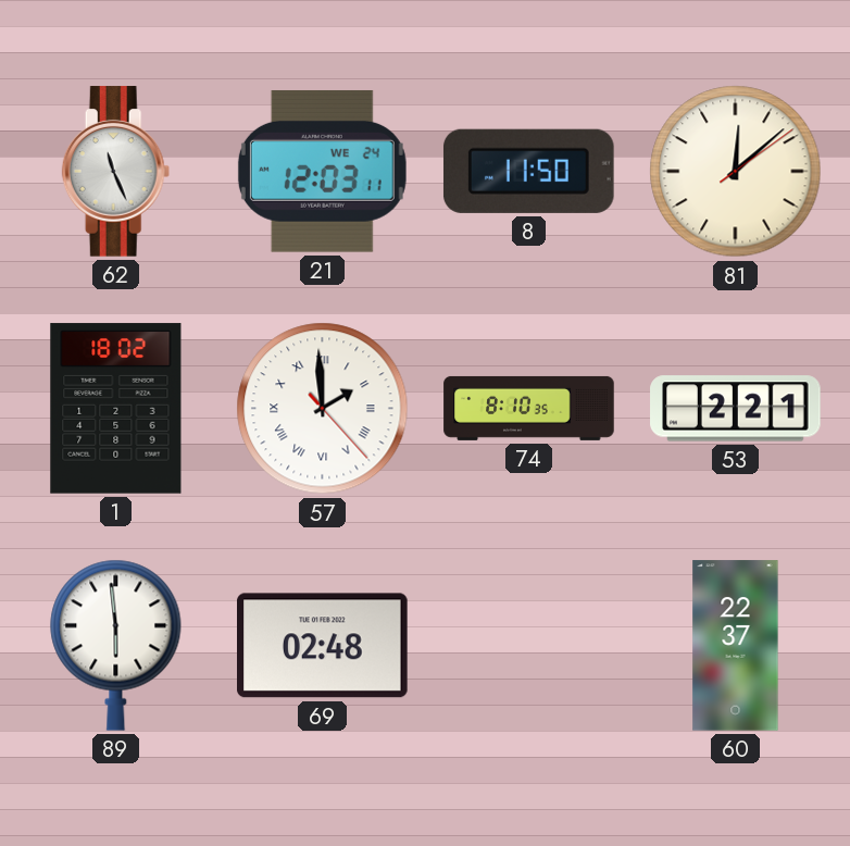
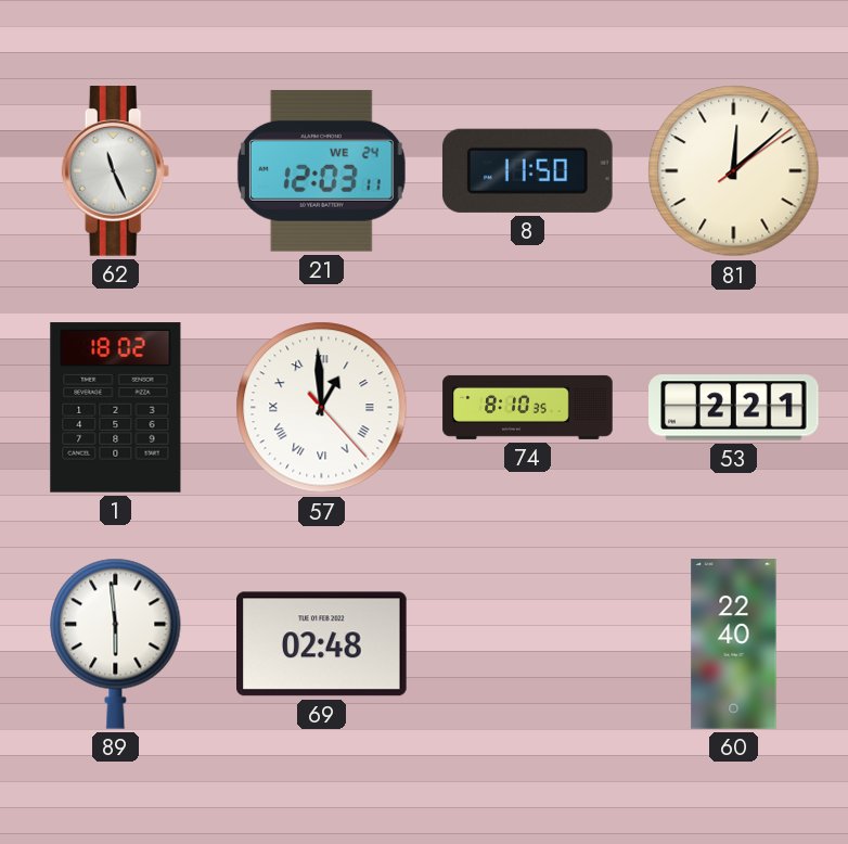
57: 1:59 -> 12:59 (322, 408)
60: 22:37 -> 22:40 (734, 644)
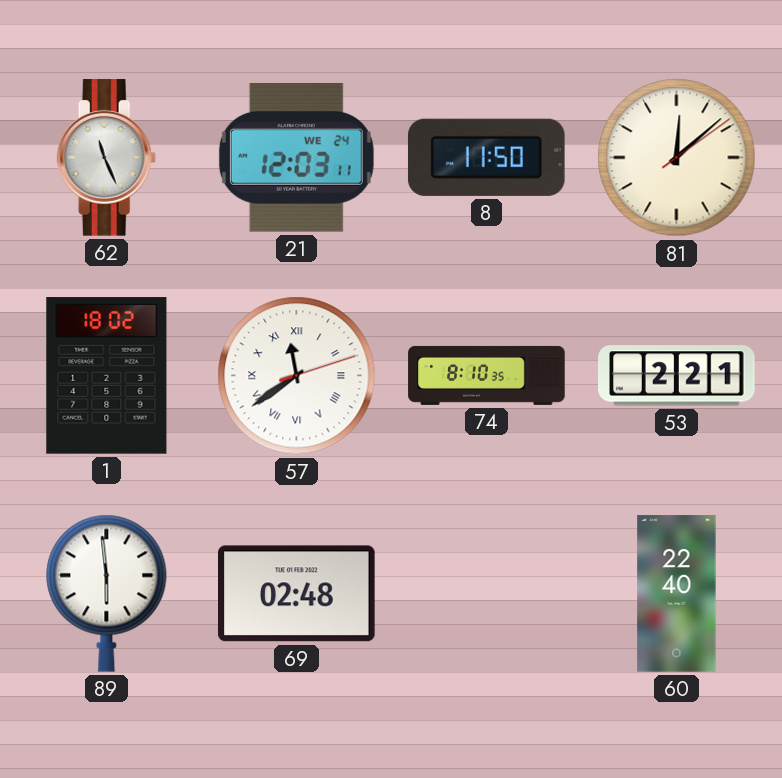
57: 12:59 -> 11:39 (297, 376)
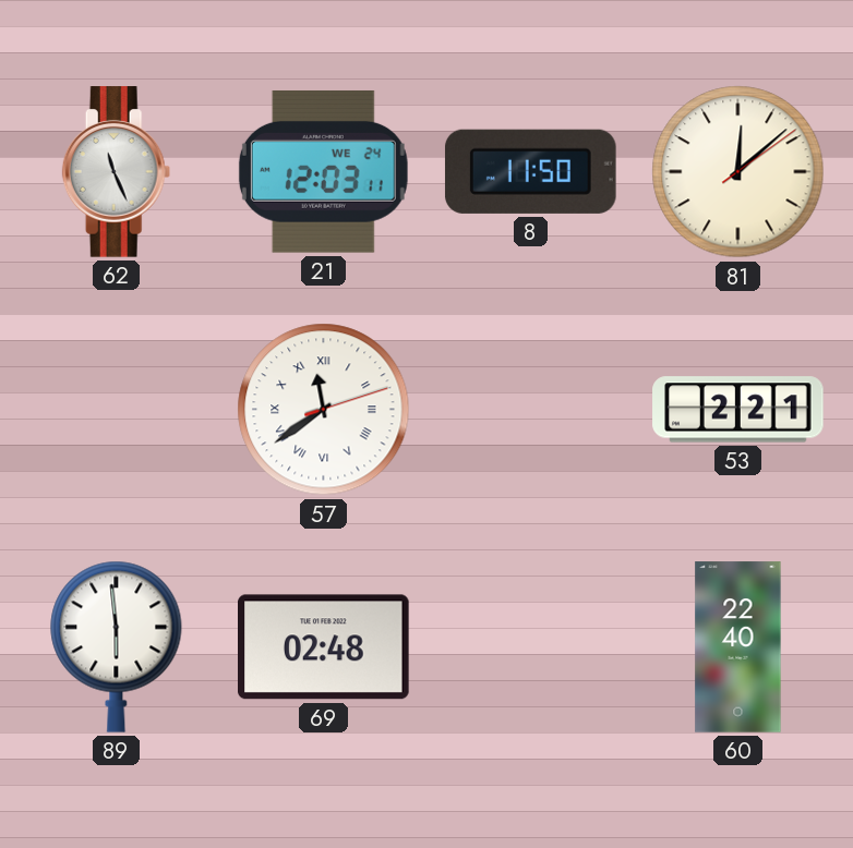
1: 18:02 -> none (107, 376)
74: 8:10 -> none (487, 375)
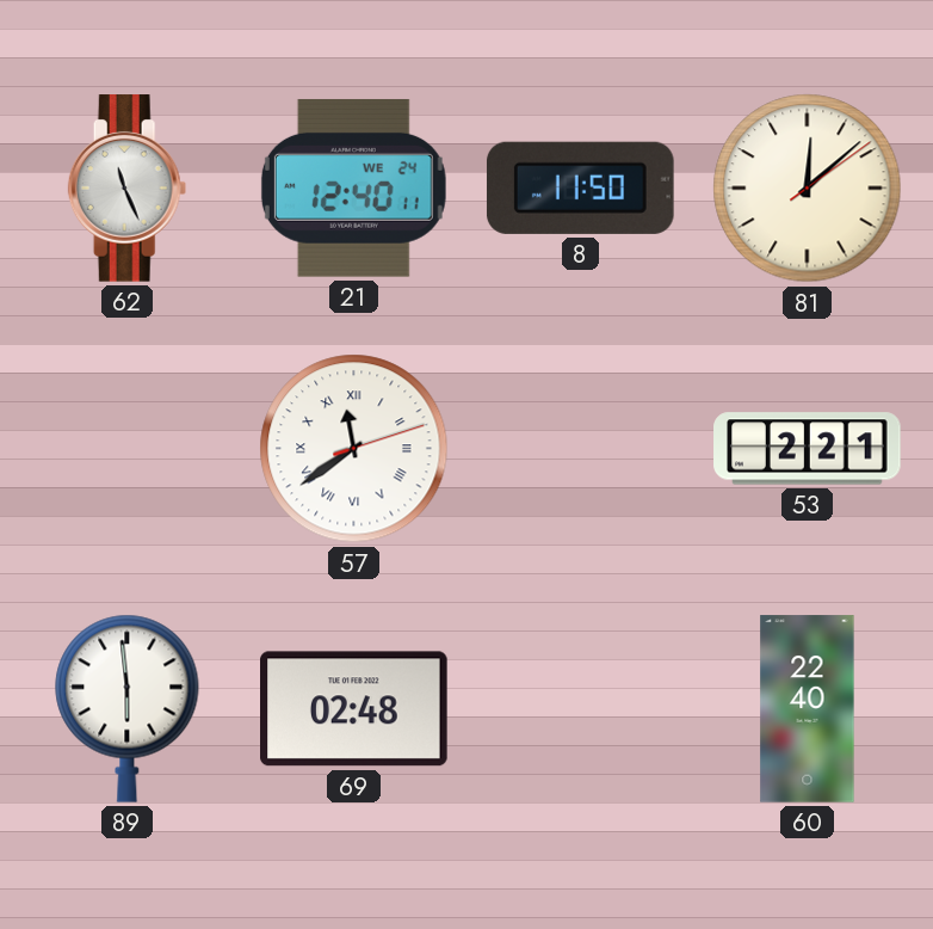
21: 12:03 -> 12:40 (353, 187)
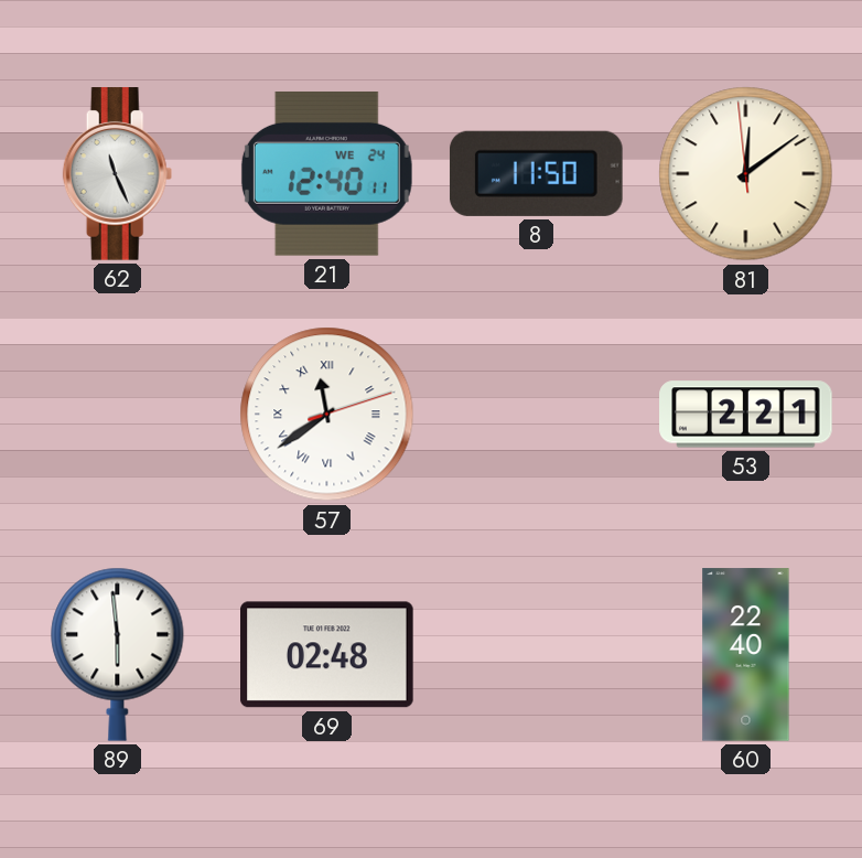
81: 12:08:09 -> 12:08:59 (746, 174)
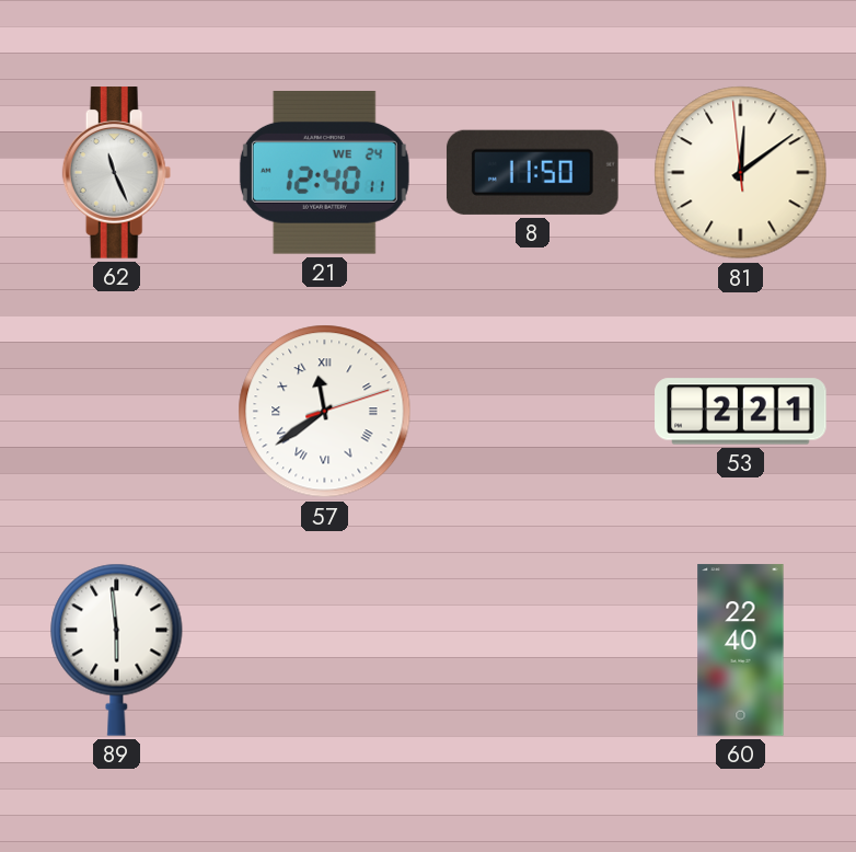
69: 02:48 -> none (327, 655)
